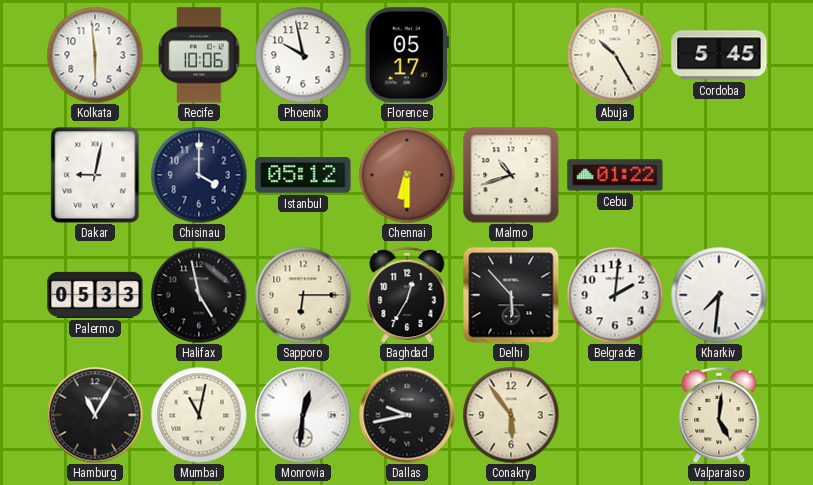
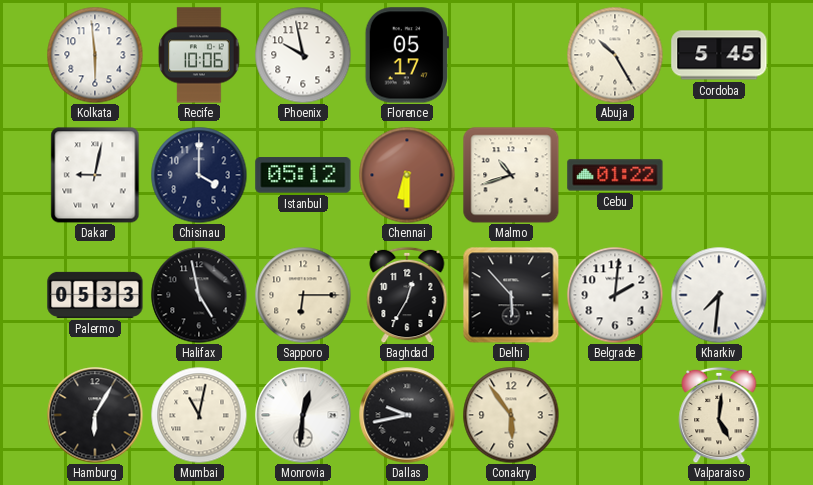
Hamburg: 11:05 -> 6:05 (95, 415)
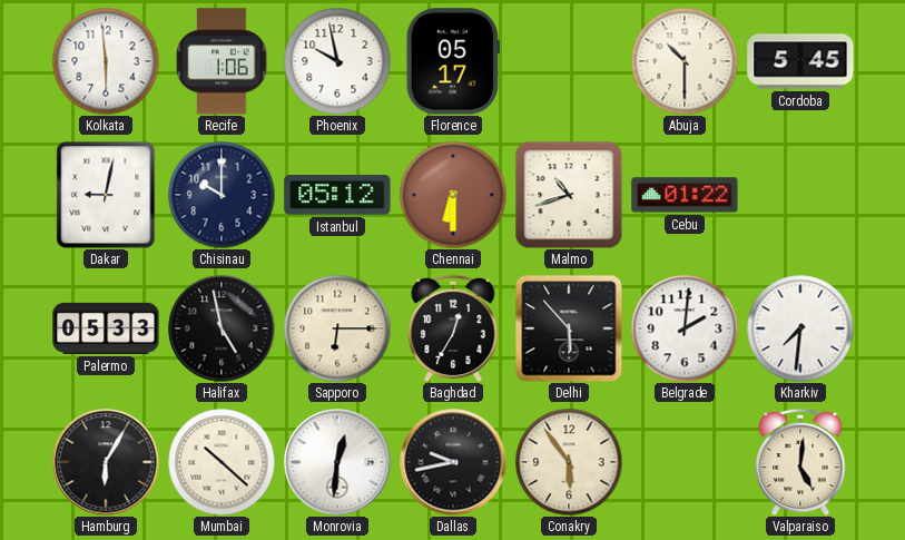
Recife: 10:06 -> 1:06 (222, 61)
Abuja: 10:25 -> 10:30 (685, 61)
Chisinau: 4:00 -> 10:00 (222, 195)
Mumbai: 11:02 -> 10:22 (222, 462)
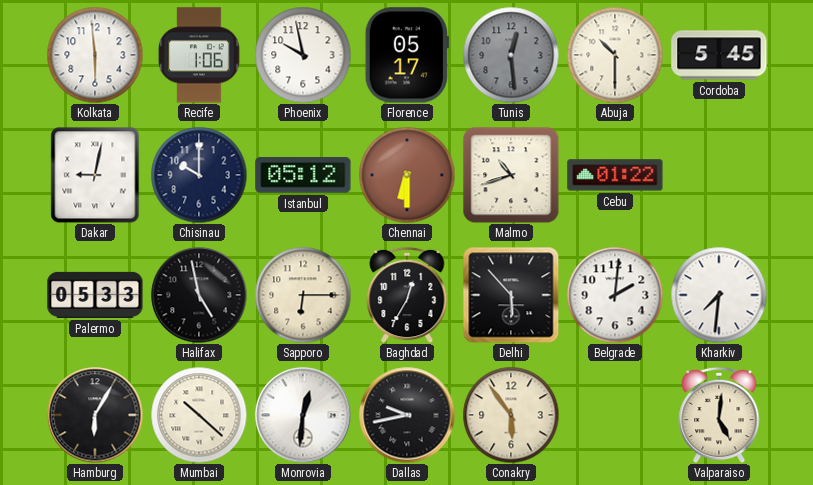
Tunis: none -> 12:29 (511, 55)
